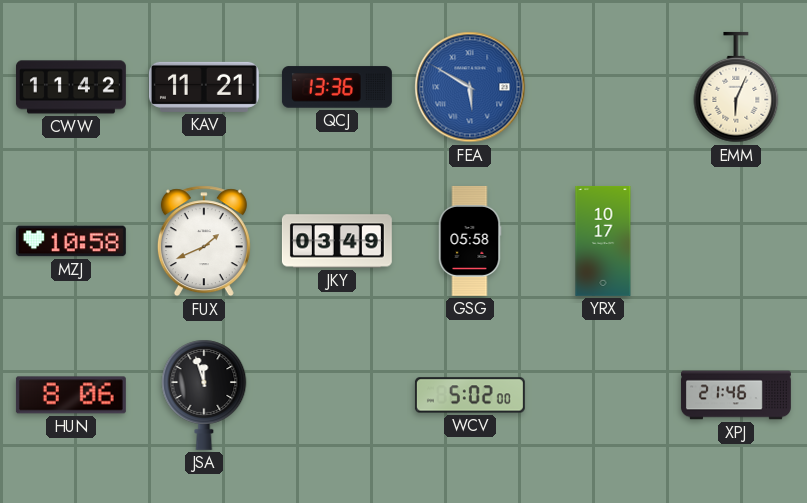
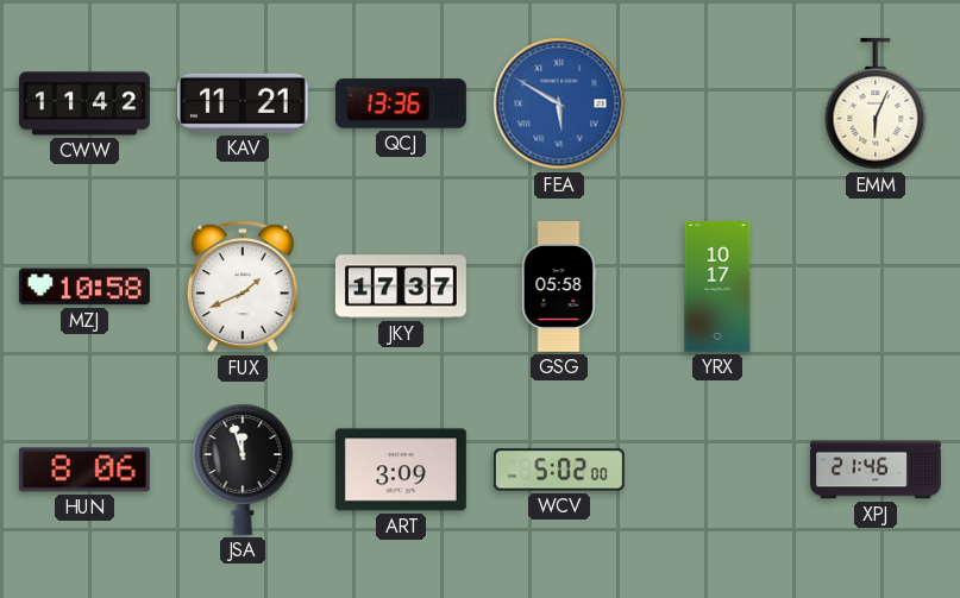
JKY: 03:49 -> 17:37 (401, 287)
ART: none -> 3:09 (401, 470)
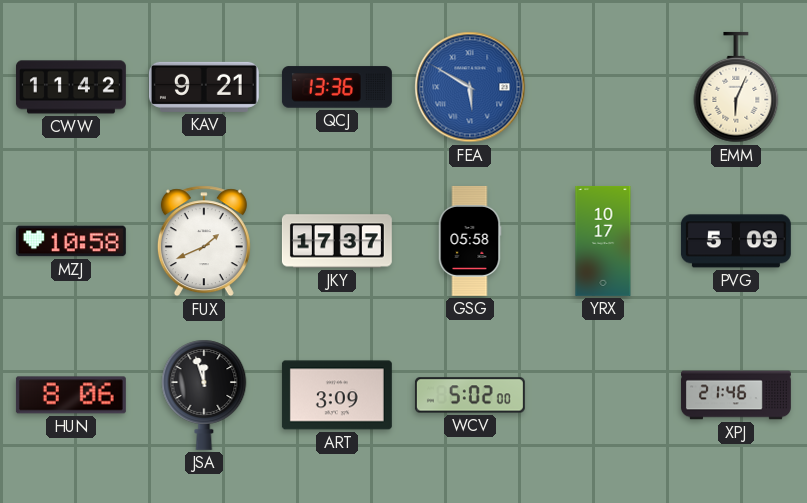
KAV: 11:21 -> 9:21 (204, 87)
PVG: none -> 5:09 (736, 241)
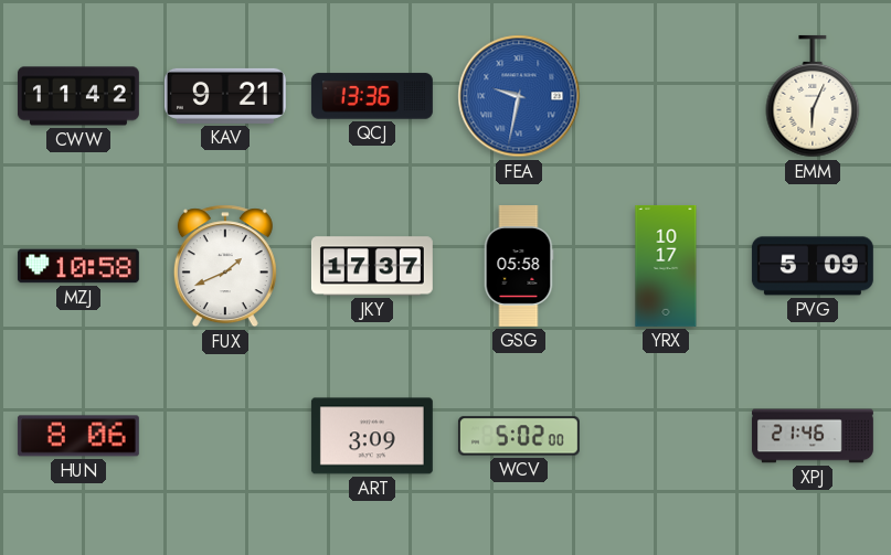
FEA: 5:50 -> 9:32 (519, 96)
JSA: 11:57 -> none (204, 395)
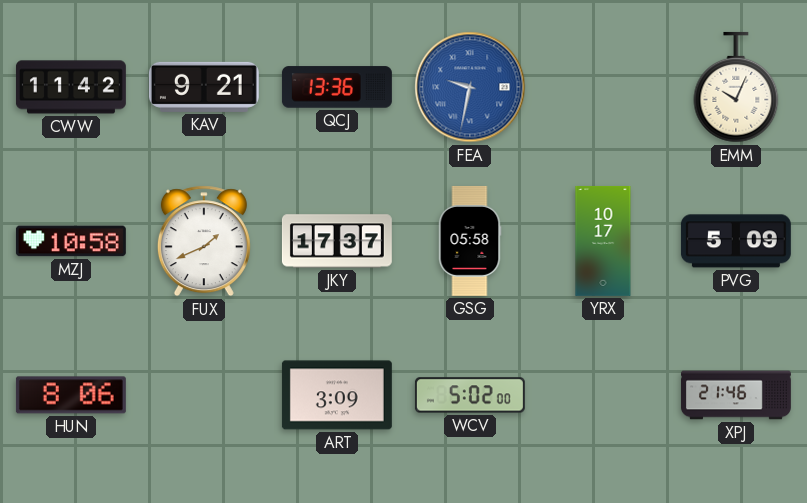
EMM: 6:04 -> 10:04 (736, 87)
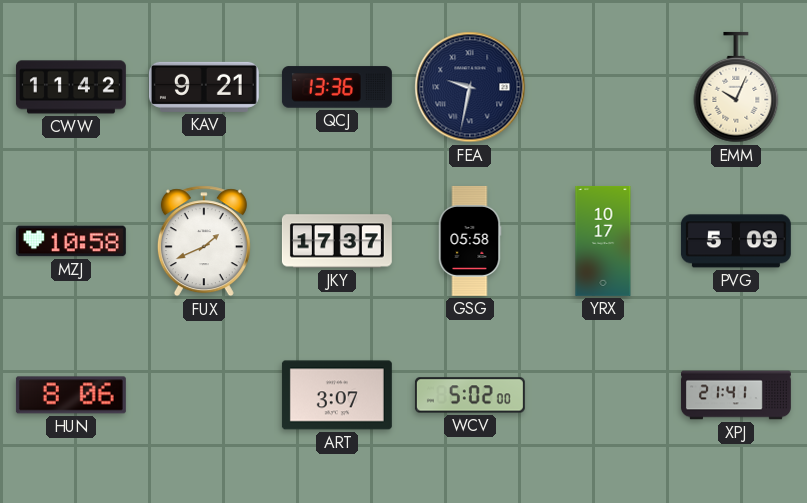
FEA dial: blue -> navy (470, 87)
ART: 3:09 -> 3:07 (337, 395)
XPJ: 21:46 -> 21:41 (736, 395)
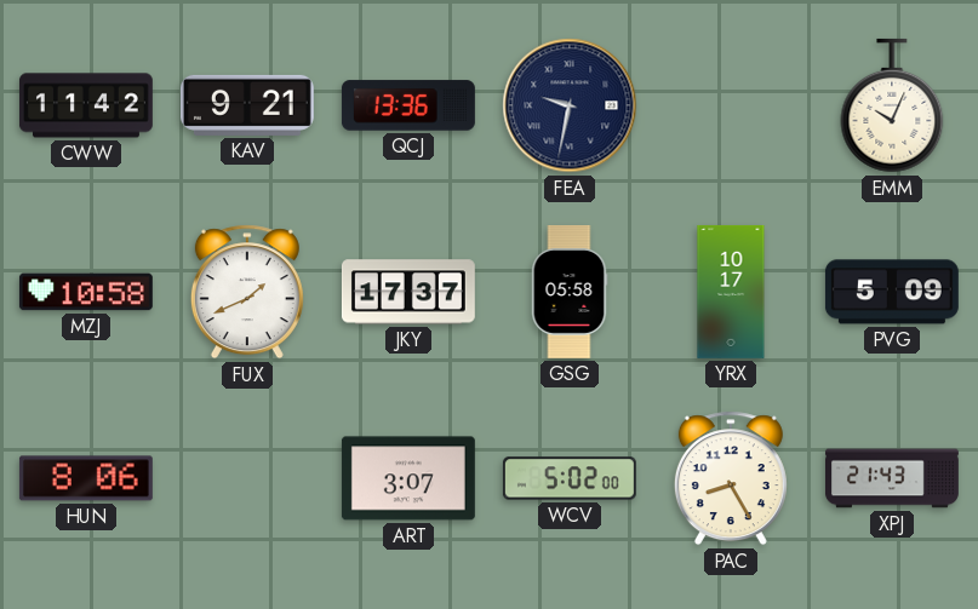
PAC: none -> 8:25 (731, 478)
XPJ: 21:41 -> 21:43 (892, 478)
